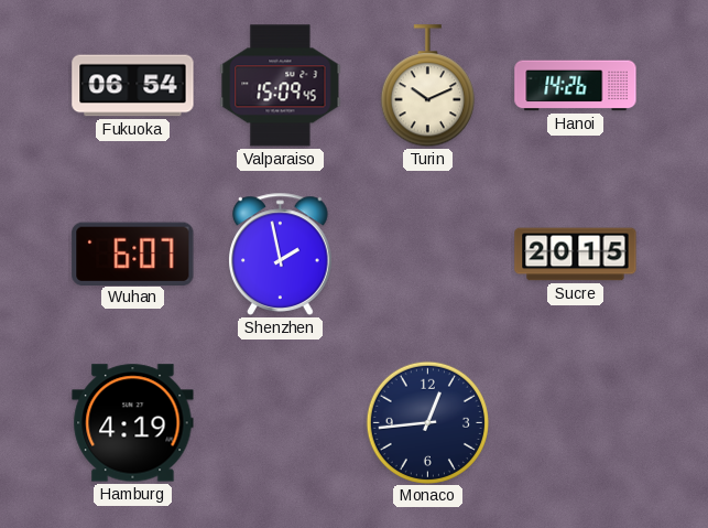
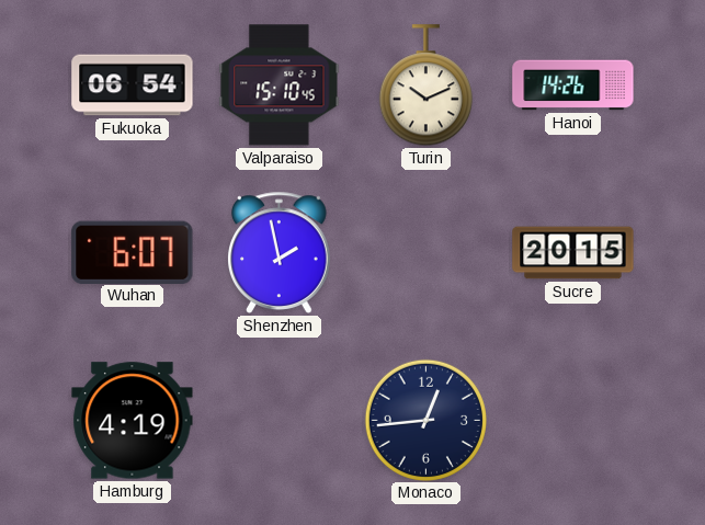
Valparaiso: 15:09 -> 15:10 (280, 85)
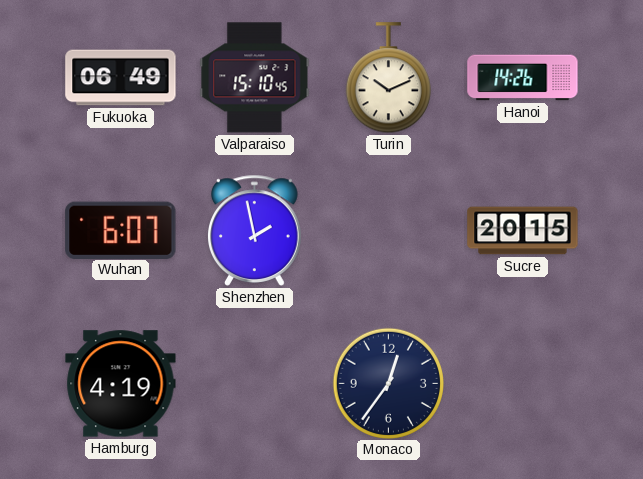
Fukuoka: 06:54 -> 06:49 (121, 78)
Monaco: 12:44 -> 12:36 (388, 383)
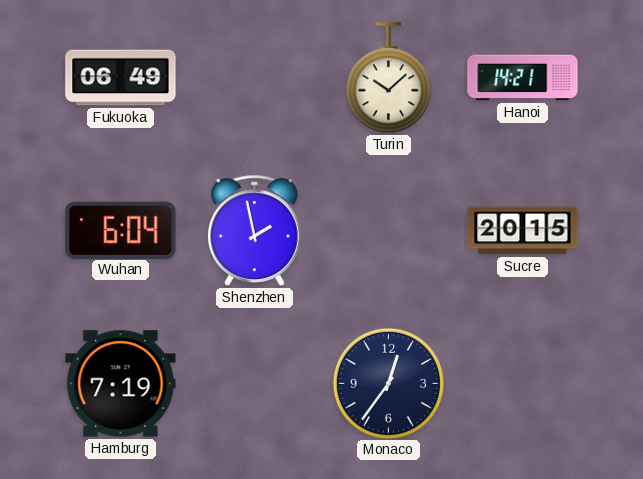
Valparaiso: 15:10 -> none (255, 78)
Turin: 10:11 -> 10:08 (388, 78)
Hanoi: 14:26 -> 14:21 (523, 78)
Wuhan: 6:07 -> 6:04 (121, 230)
Hamburg: 4:19 -> 7:19 (121, 384)
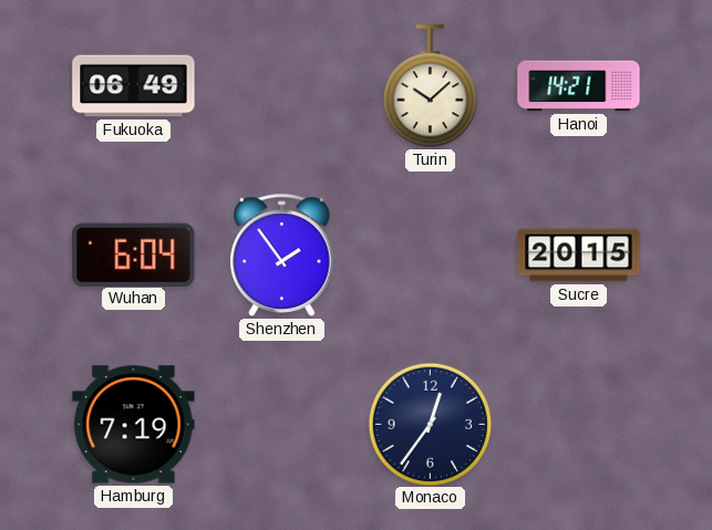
Shenzhen: 1:58 -> 1:54 (282, 254)
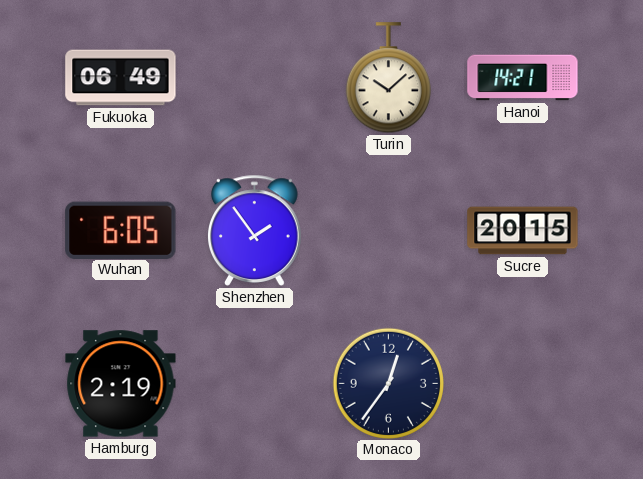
Wuhan: 6:04 -> 6:05 (121, 230)
Hamburg: 7:19 -> 2:19 (121, 384)
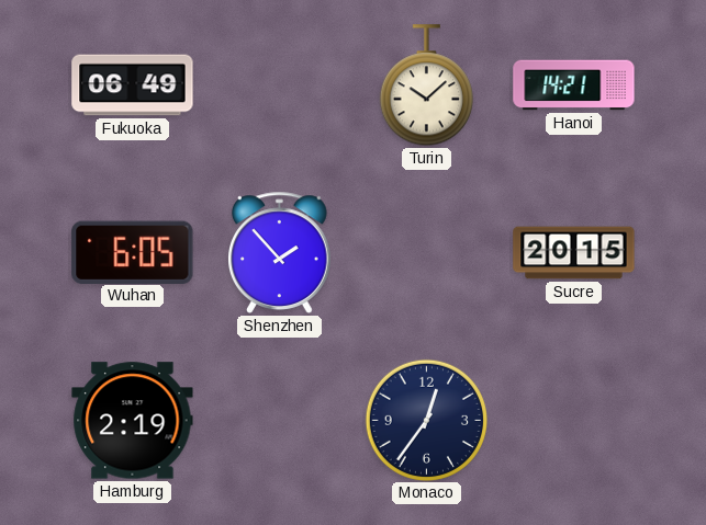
Shenzhen: 1:54 -> 1:53 (280, 252)
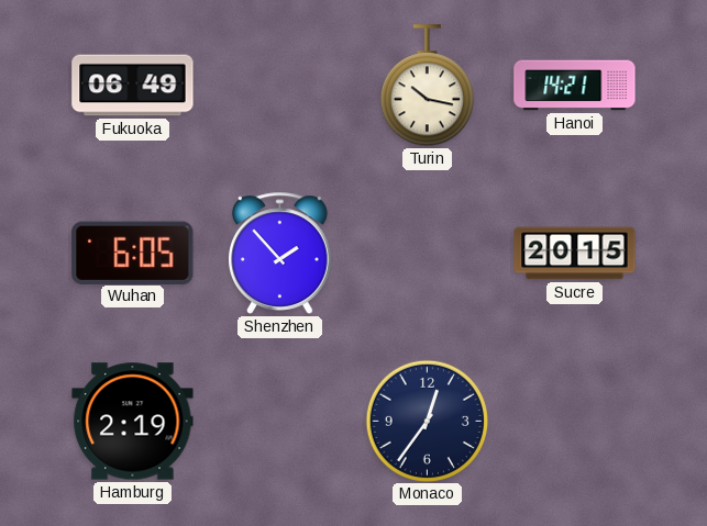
Turin: 10:08 -> 10:17 (427, 86)
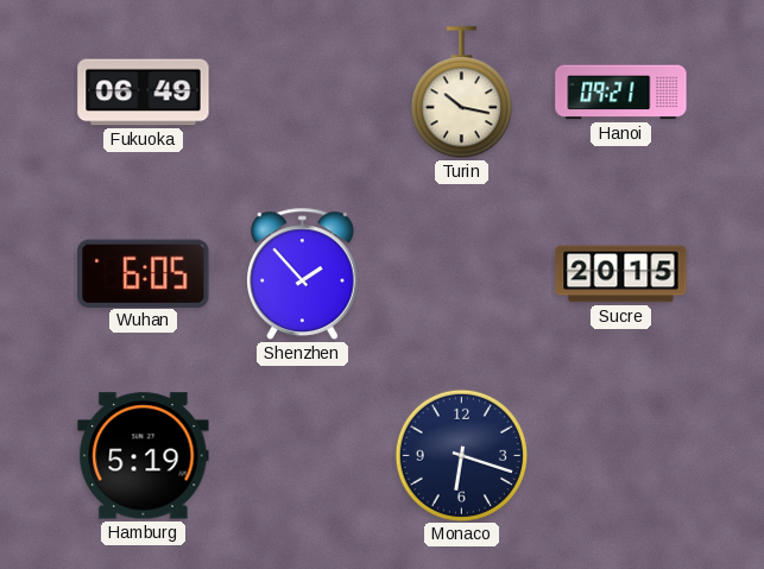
Hanoi: 14:21 -> 09:21 (621, 93)
Hamburg: 2:19 -> 5:19 (144, 456)
Monaco: 12:36 -> 6:18 (461, 455)
